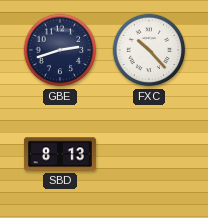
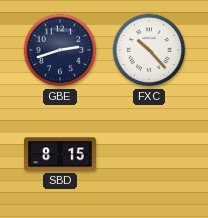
SBD: 8:13 -> 8:15 (60, 154)
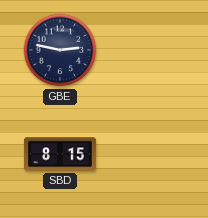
GBE: 2:42 -> 2:47 (60, 50)
FXC: 10:23 -> none (149, 50)
